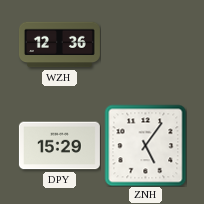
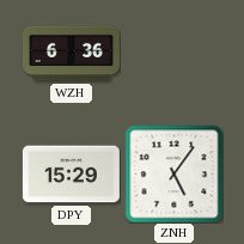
WZH: 12:36 -> 6:36 (71, 54)
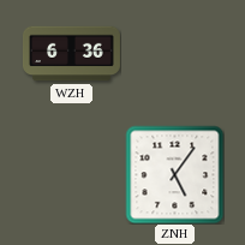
DPY: 15:29 -> none (71, 175)
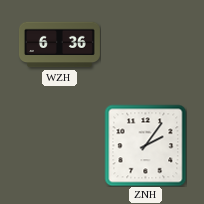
ZNH: 5:06 -> 2:06 (145, 145)
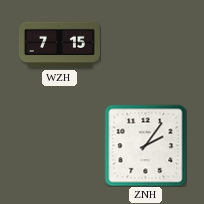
WZH: 6:36 -> 7:15 (59, 45)
